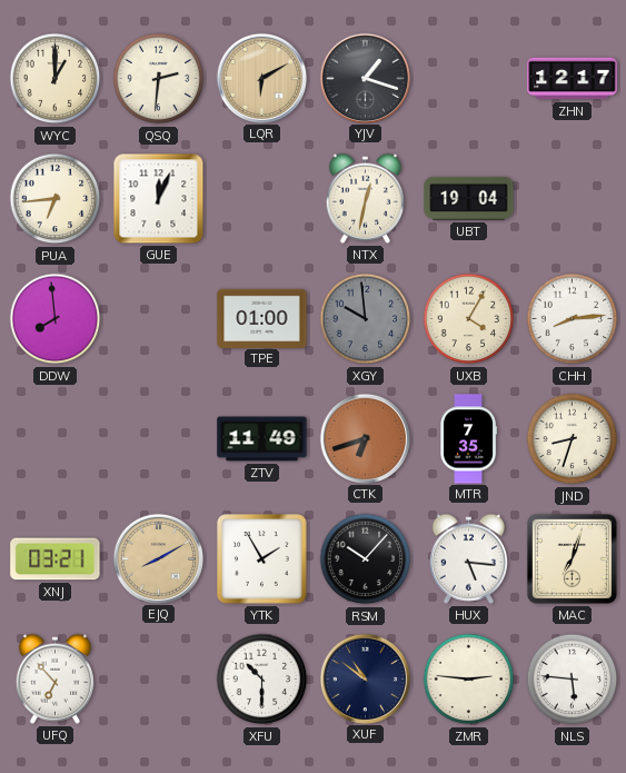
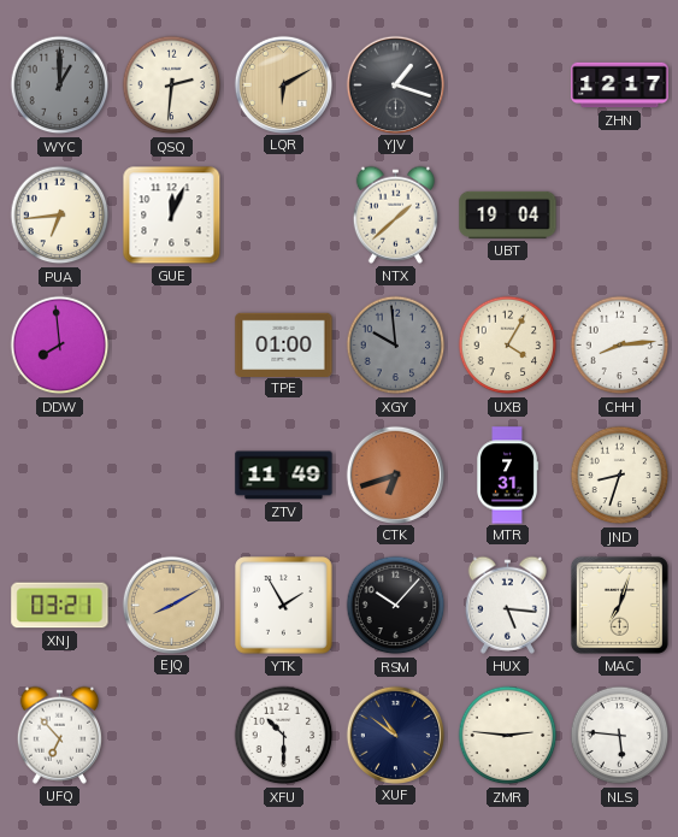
WYC dial: cream -> grey (60, 86)
NTX: 12:32 -> 1:38 (395, 214)
MTR: 7:35 -> 7:31 (508, 476)
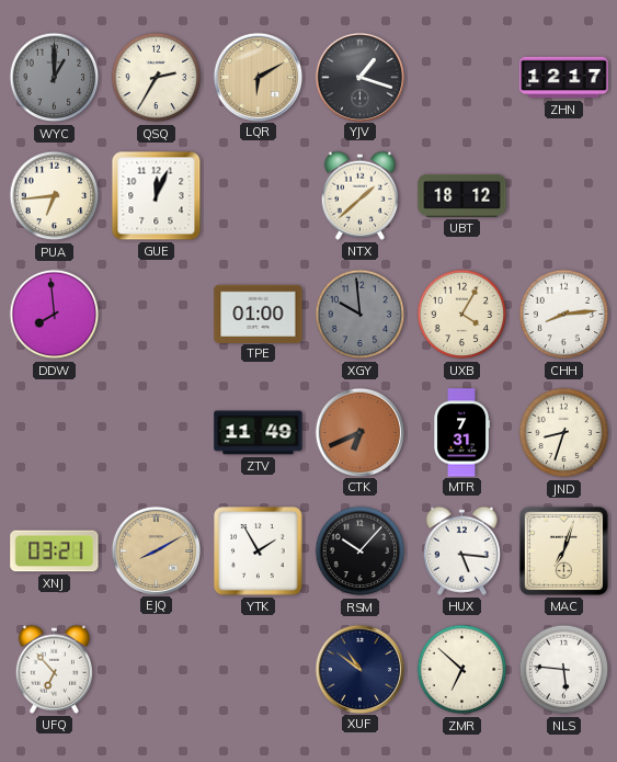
QSQ: 2:31 -> 2:35 (157, 78)
UBT: 19:04 -> 18:12 (462, 195)
CTK: 6:42 -> 6:41 (359, 432)
XFU: 10:30 -> none (284, 736)
ZMR: 2:46 -> 6:52 (462, 670)
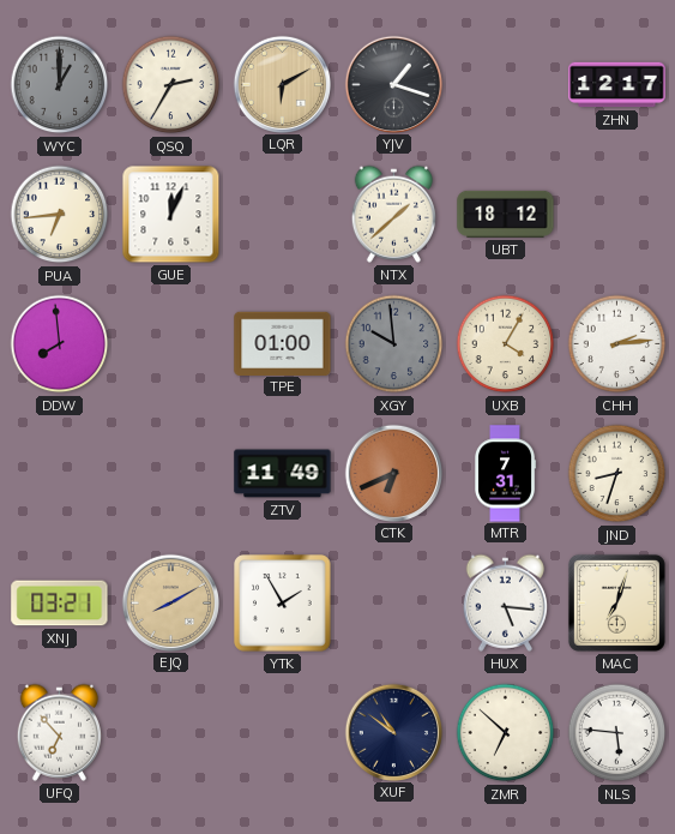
CHH: 8:14 -> 2:14 (617, 344)
RSM: 10:07 -> none (361, 551)
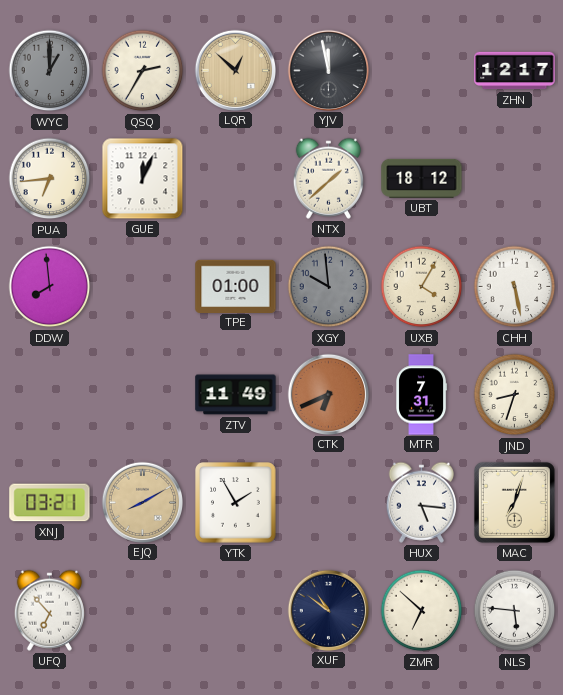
LQR: 6:10 -> 12:52 (235, 70)
YJV: 1:18 -> 11:58 (328, 70)
CHH: 2:14 -> 5:28 (515, 287)
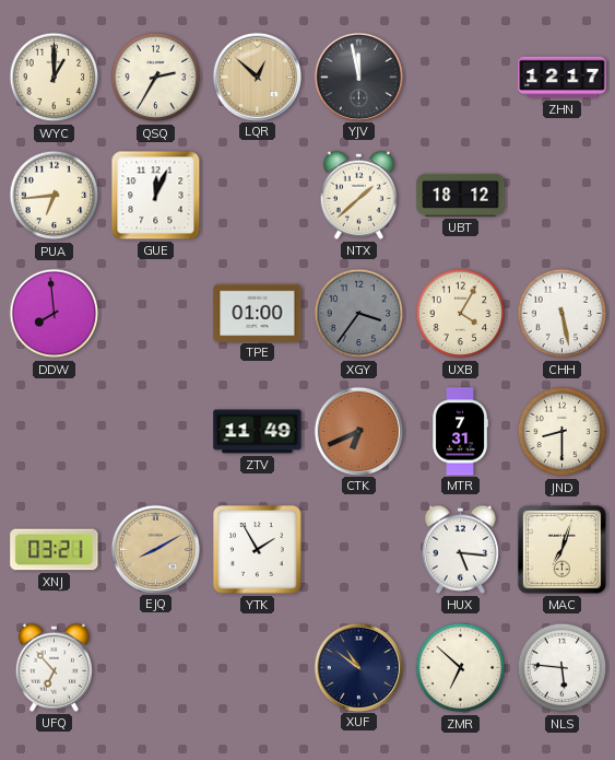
WYC dial: grey -> cream (55, 78)
XGY: 9:59 -> 3:36 (359, 314)
JND: 8:33 -> 8:30 (563, 432)
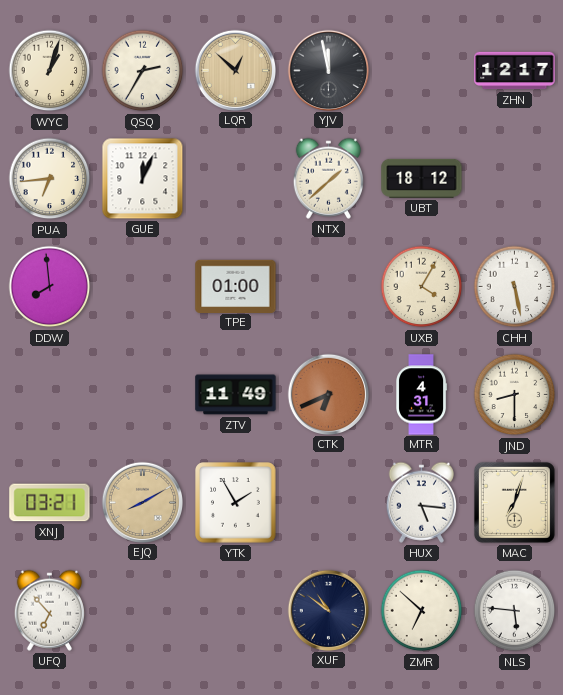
WYC: 1:00 -> 1:03 (50, 71)
XGY: 3:36 -> none (359, 314)
MTR: 7:31 -> 4:31 (422, 395)
